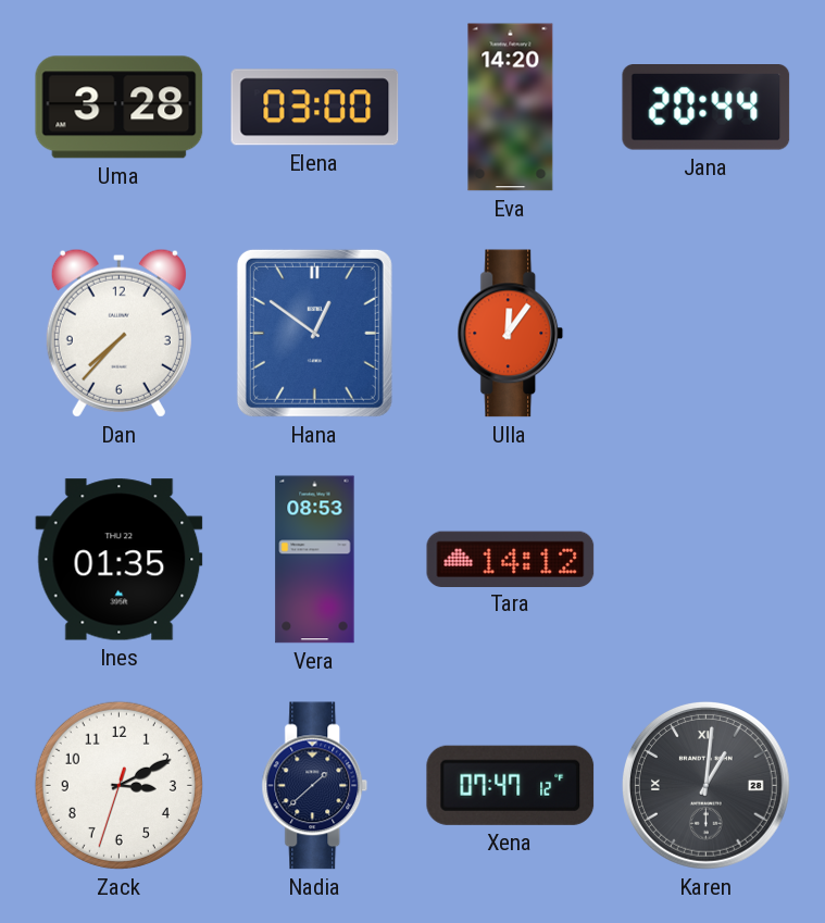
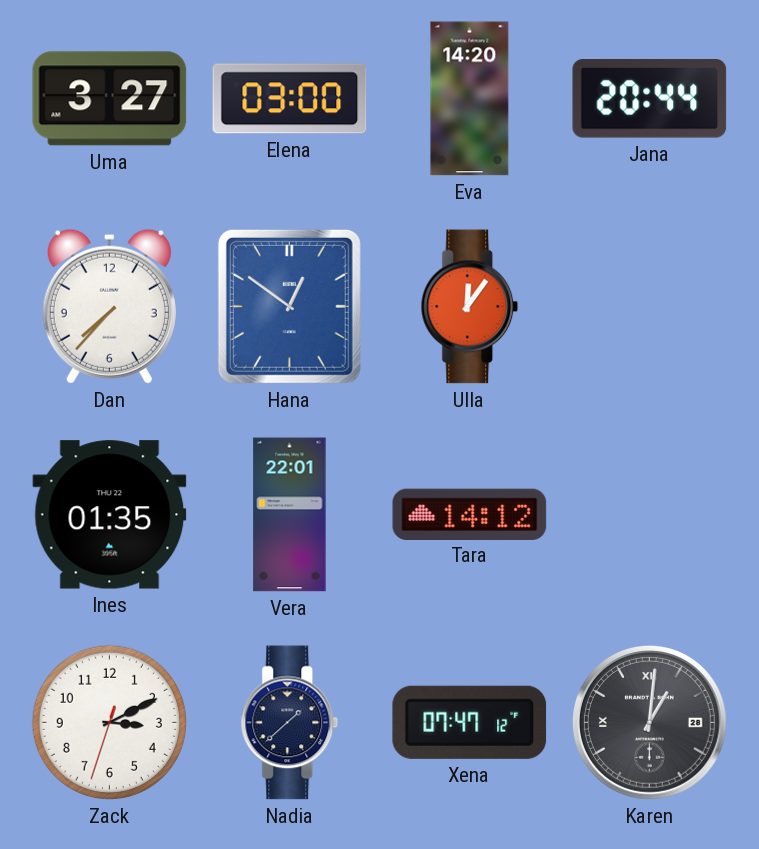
Uma: 3:28 -> 3:27 (110, 99)
Vera: 08:53 -> 22:01 (290, 515)
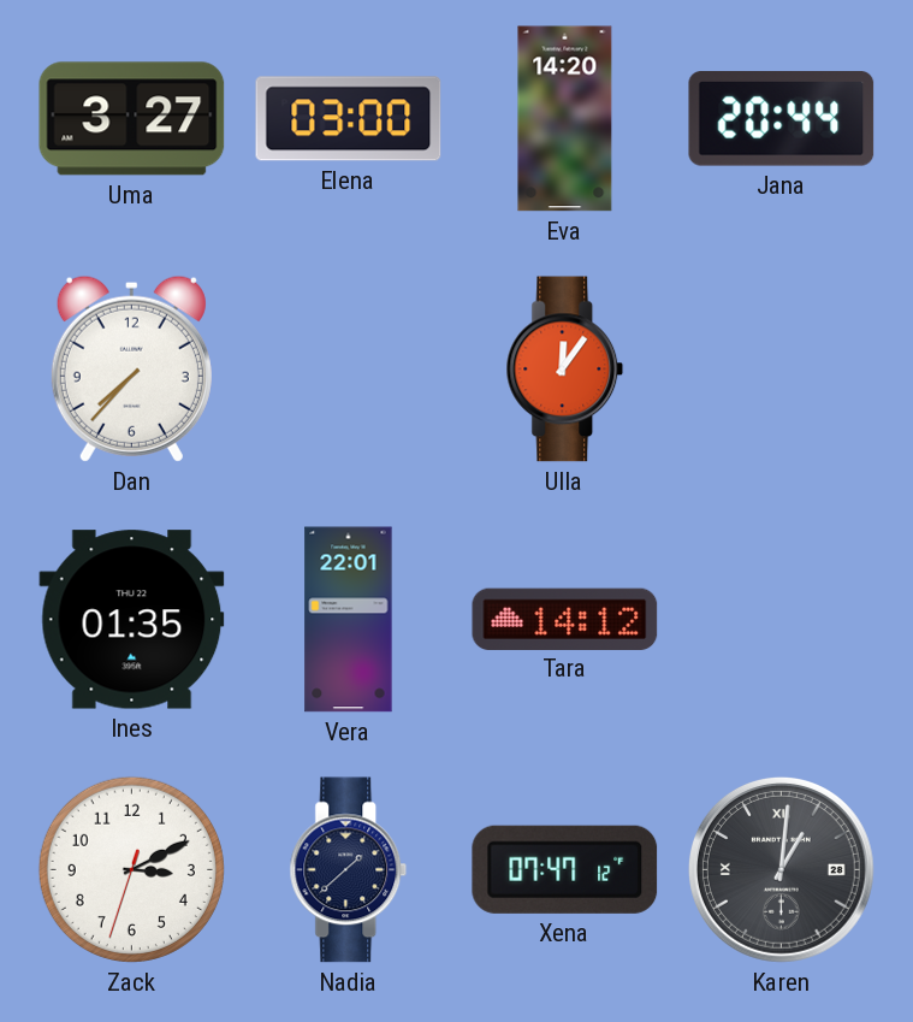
Hana: 12:51 -> none (289, 306)
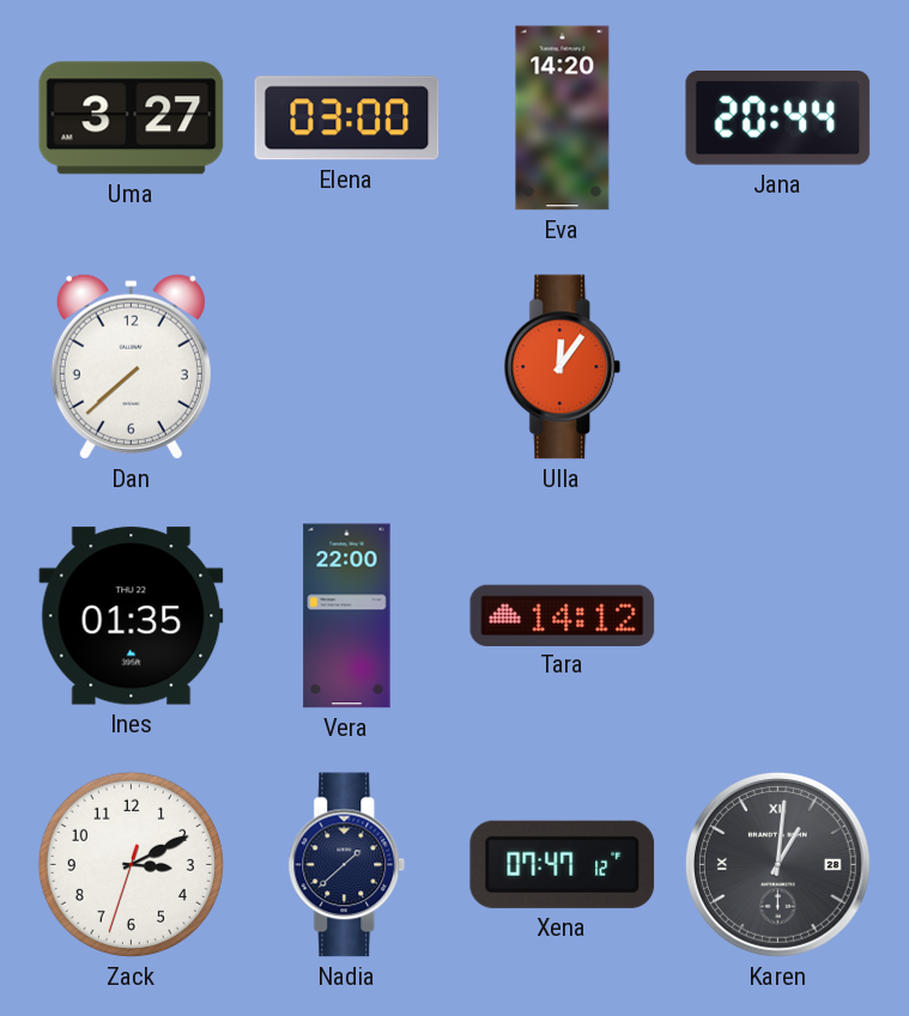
Dan: 7:37 -> 7:38 (131, 366)
Vera: 22:01 -> 22:00 (347, 616)
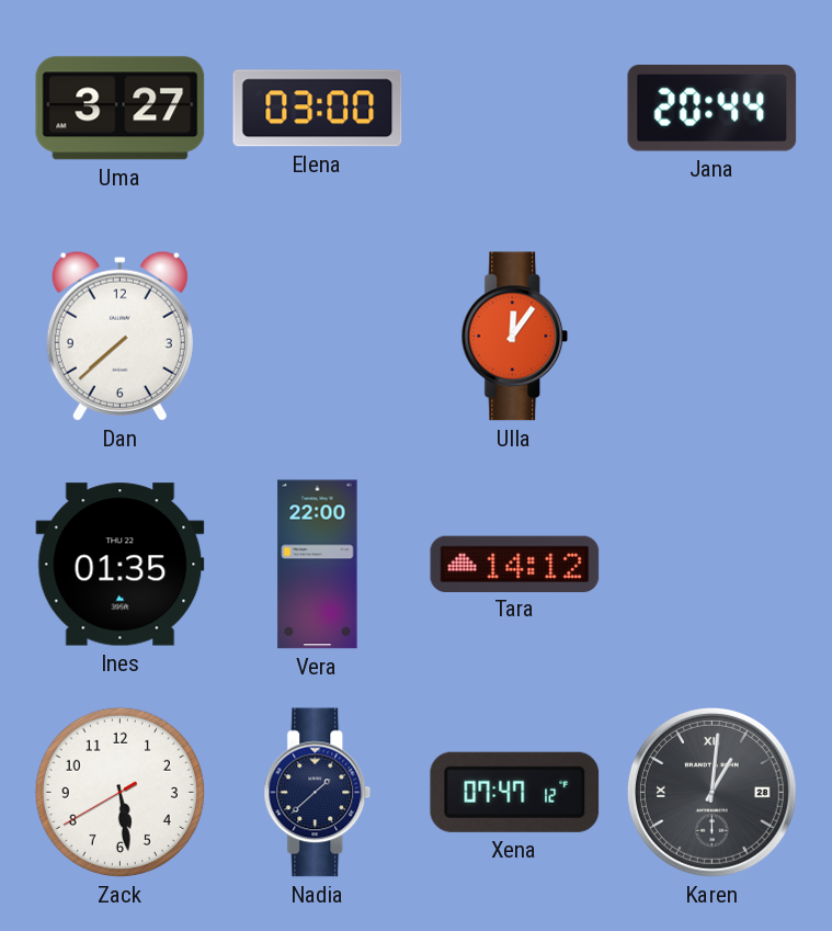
Eva: 14:20 -> none (563, 118)
Zack: 3:10 -> 5:28 (119, 792)
